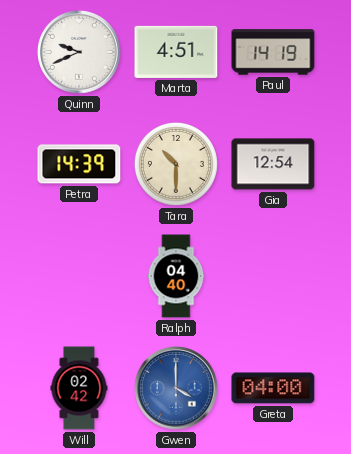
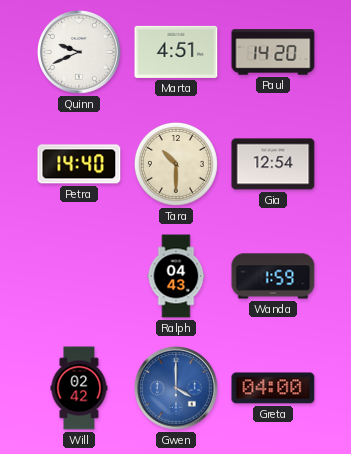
Paul: 14:19 -> 14:20 (273, 52)
Petra: 14:39 -> 14:40 (79, 164)
Ralph: 04:40 -> 04:43 (176, 276)
Wanda: none -> 1:59 (273, 276)
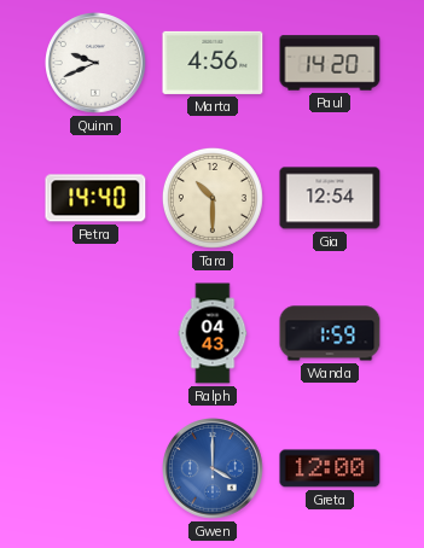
Marta: 4:51 -> 4:56 (213, 63)
Will: 02:42 -> none (79, 388)
Greta: 04:00 -> 12:00 (330, 468)
